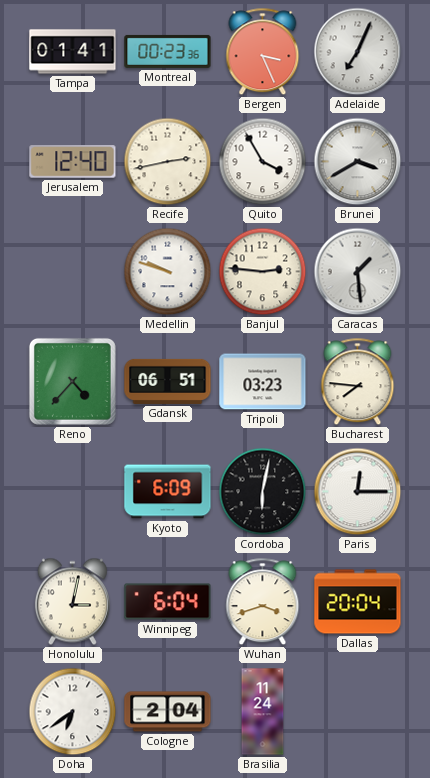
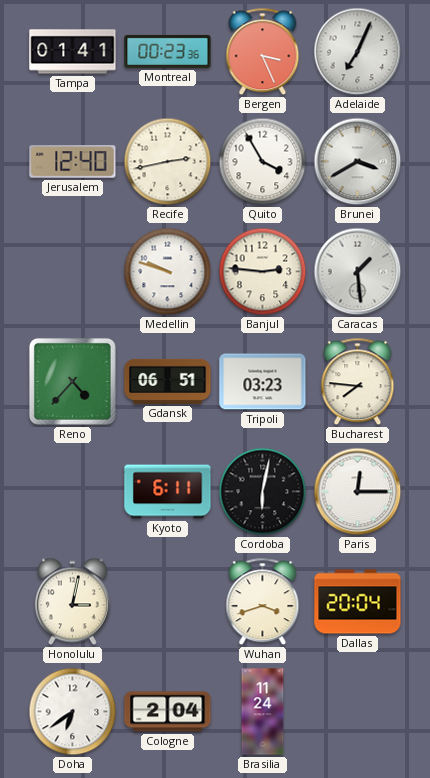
Kyoto: 6:09 -> 6:11 (168, 492)
Winnipeg: 6:04 -> none (168, 602)
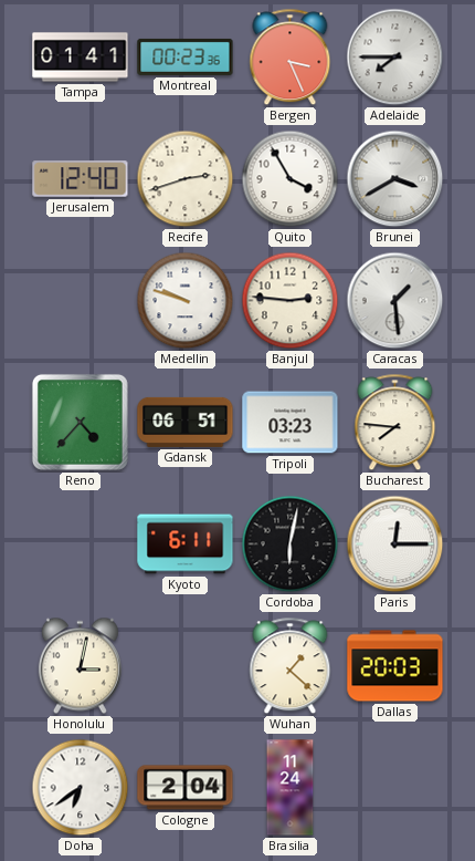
Adelaide: 7:04 -> 7:45 (395, 58)
Recife: 2:43 -> 2:42 (186, 179)
Wuhan: 3:42 -> 1:22 (291, 666)
Dallas: 20:04 -> 20:03 (395, 666)
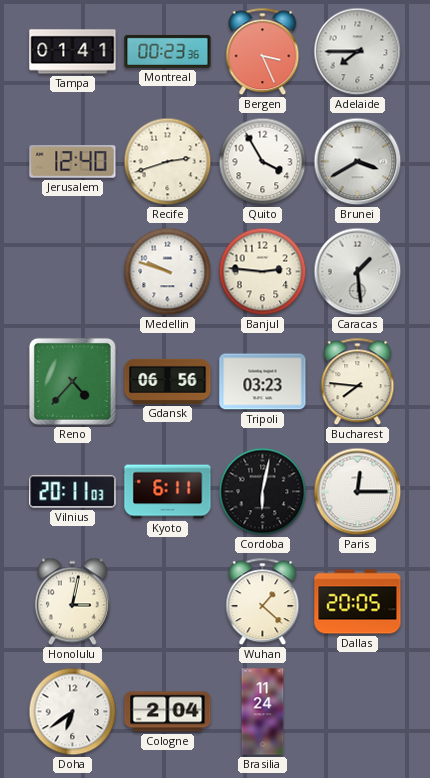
Gdansk: 06:51 -> 06:56 (168, 381)
Vilnius: none -> 20:11 (73, 492)
Dallas: 20:03 -> 20:05 (358, 602)
